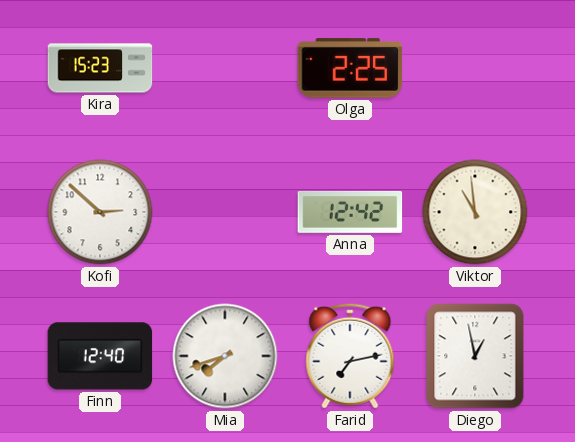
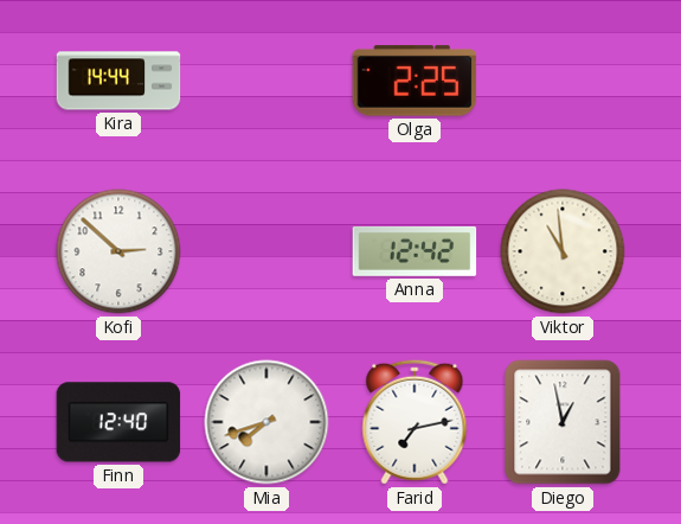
Kira: 15:23 -> 14:44 (118, 81)
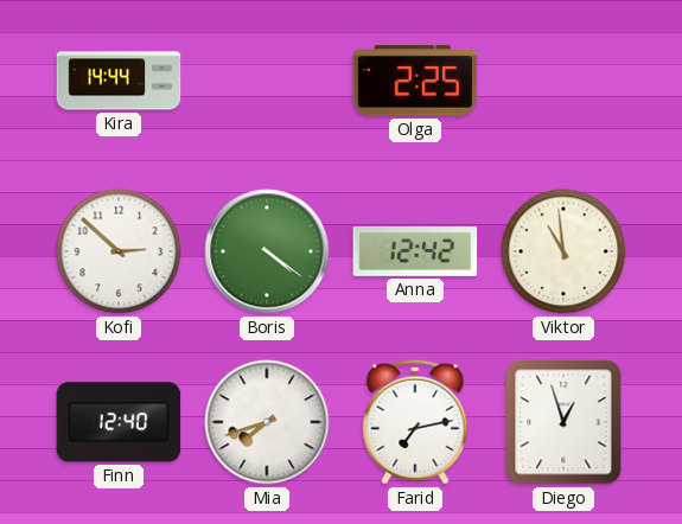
Boris: none -> 4:21 (267, 251)
Diego: 12:58 -> 12:57 (563, 422)
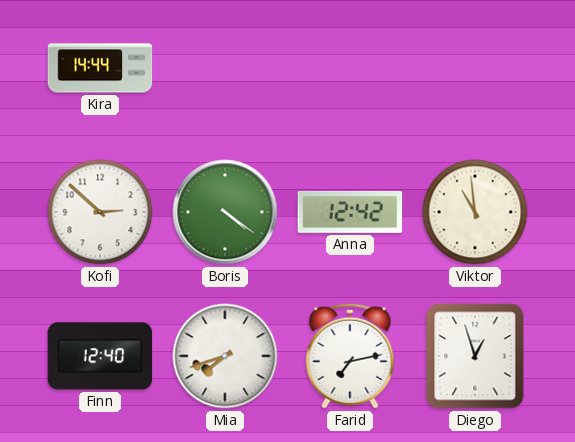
Olga: 2:25 -> none (415, 81)
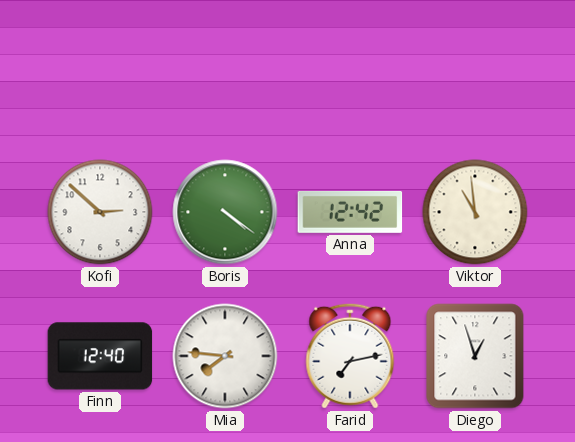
Kira: 14:44 -> none (100, 68)
Mia: 7:42 -> 7:46 (225, 356)
